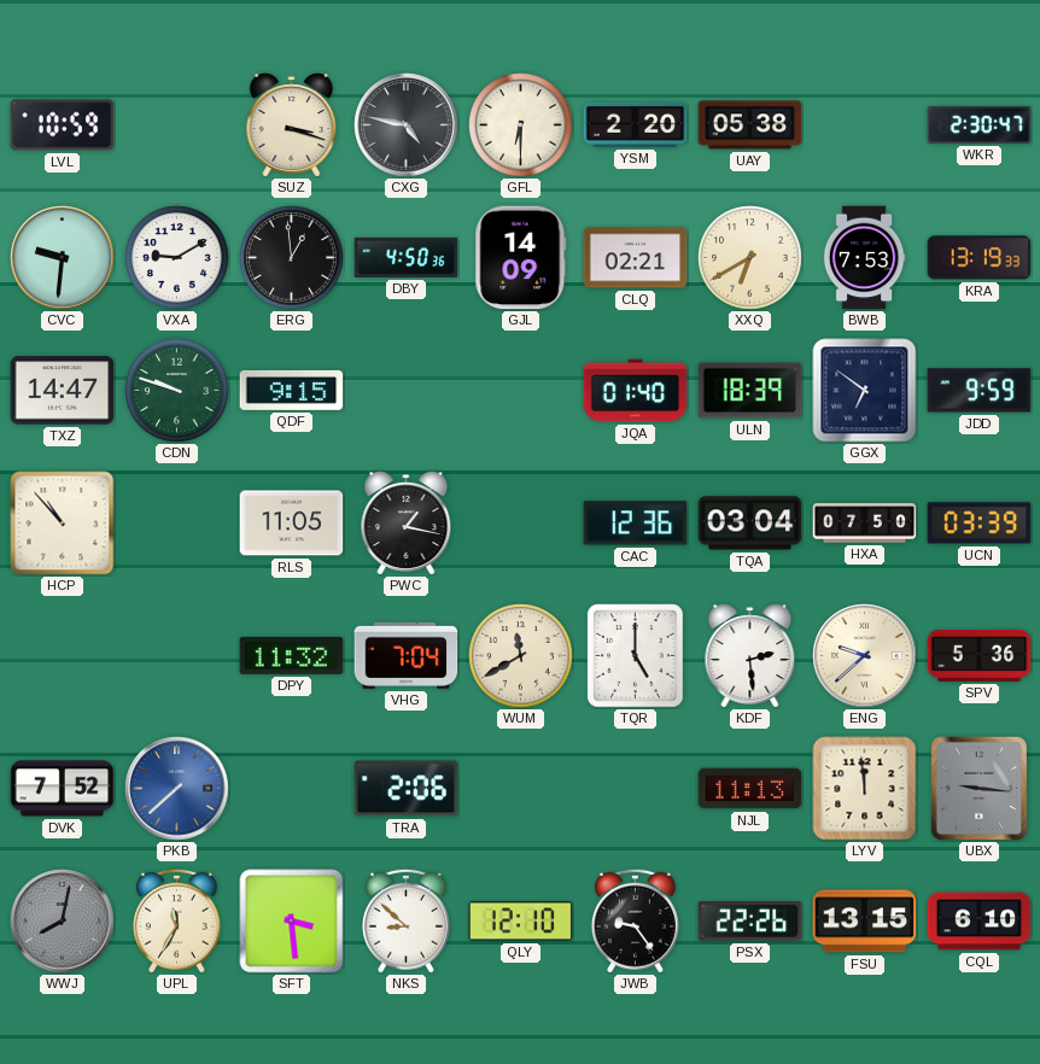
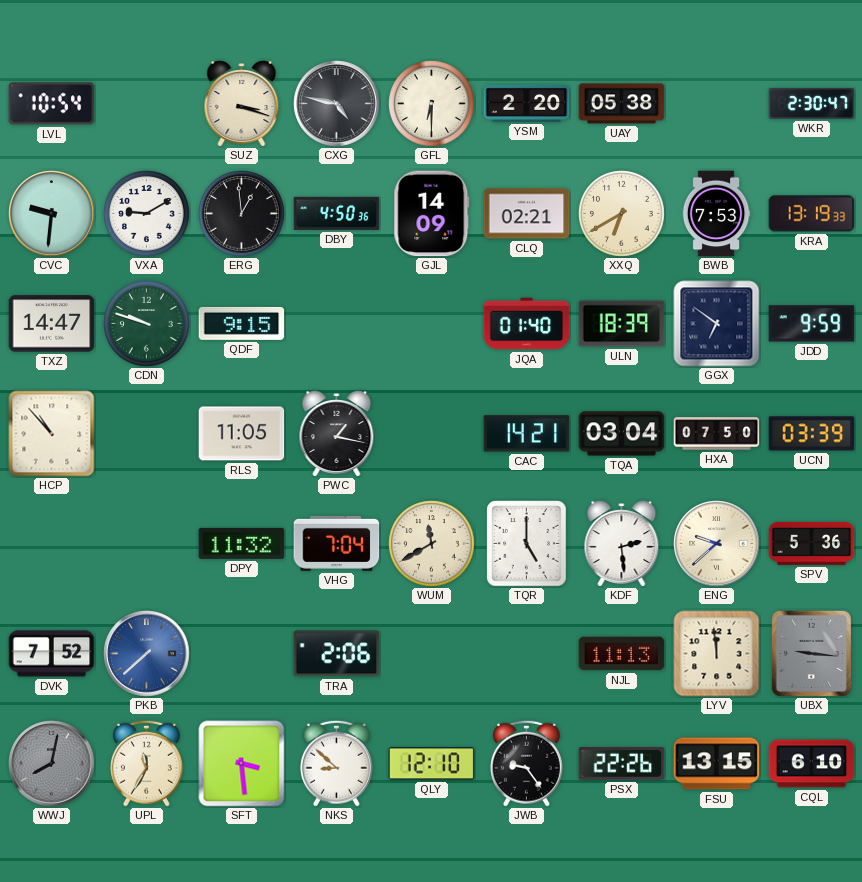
LVL: 10:59 -> 10:54 (52, 104)
CAC: 12:36 -> 14:21 (527, 434)
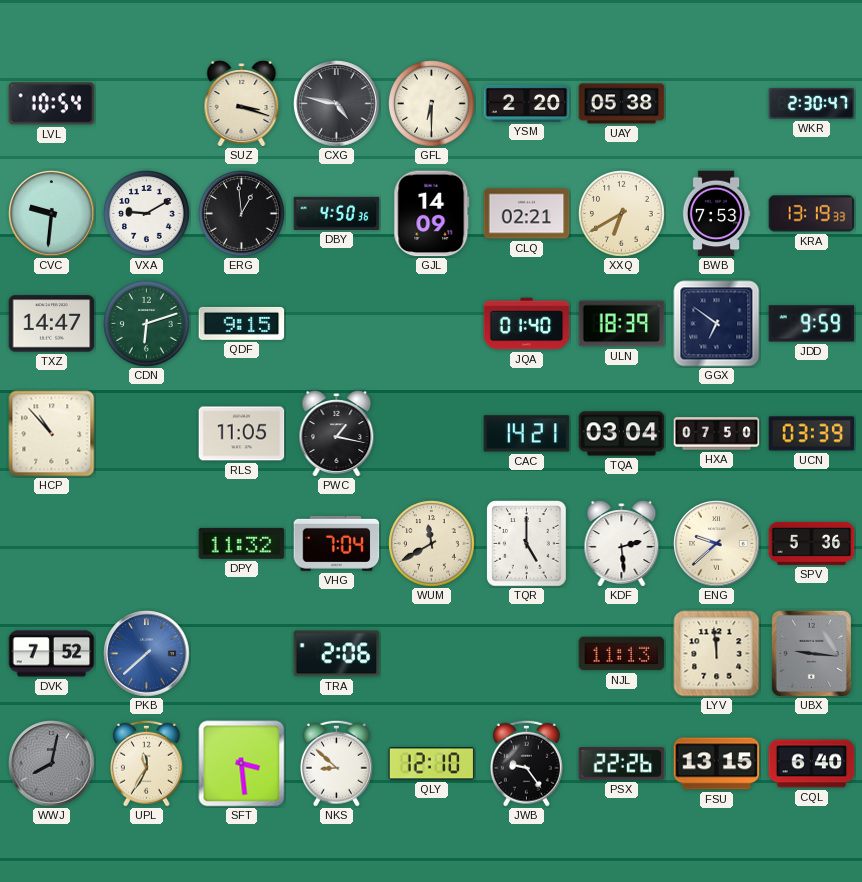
CDN: 9:48 -> 6:12 (147, 324)
CQL: 6:10 -> 6:40 (812, 764)
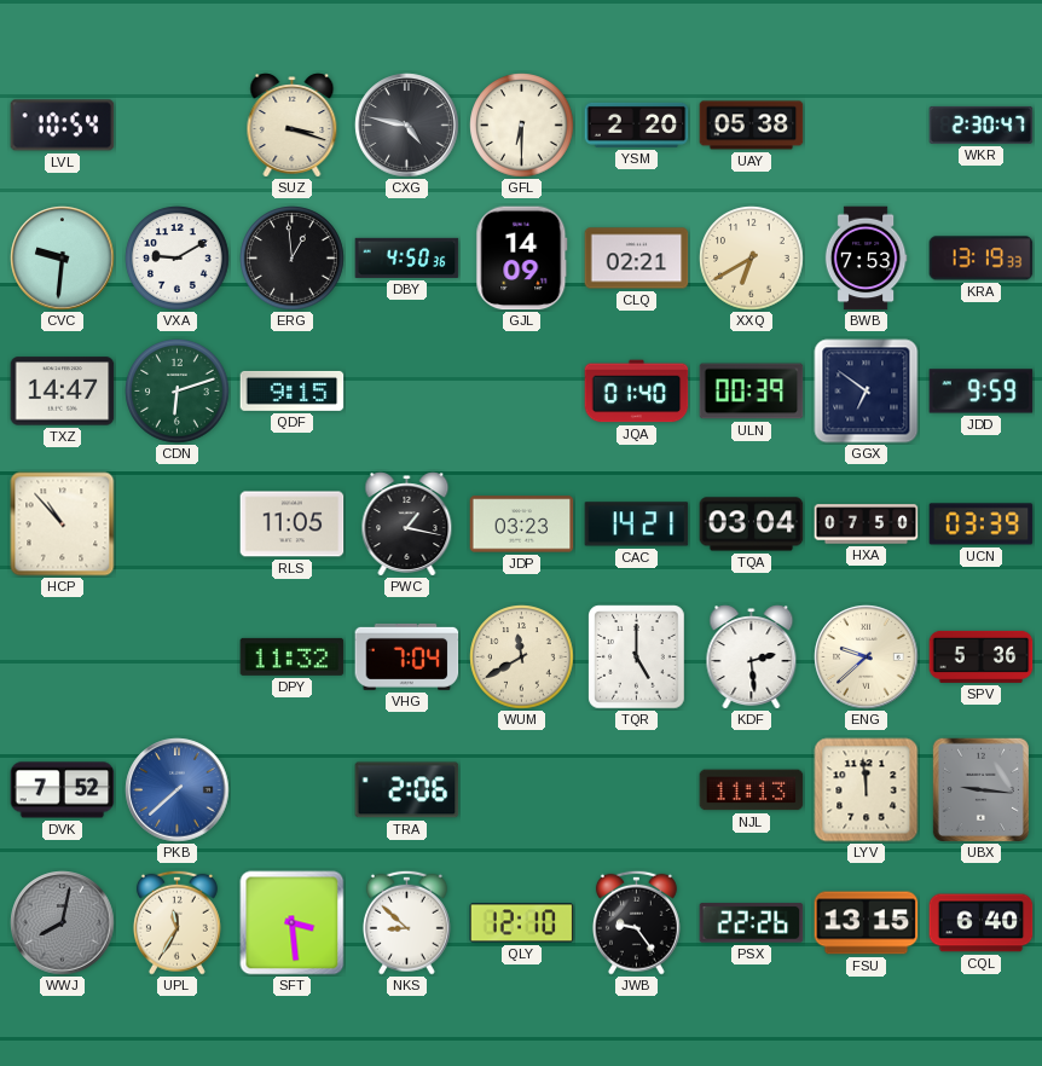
ULN: 18:39 -> 00:39 (752, 392)
JDP: none -> 03:23 (522, 525)
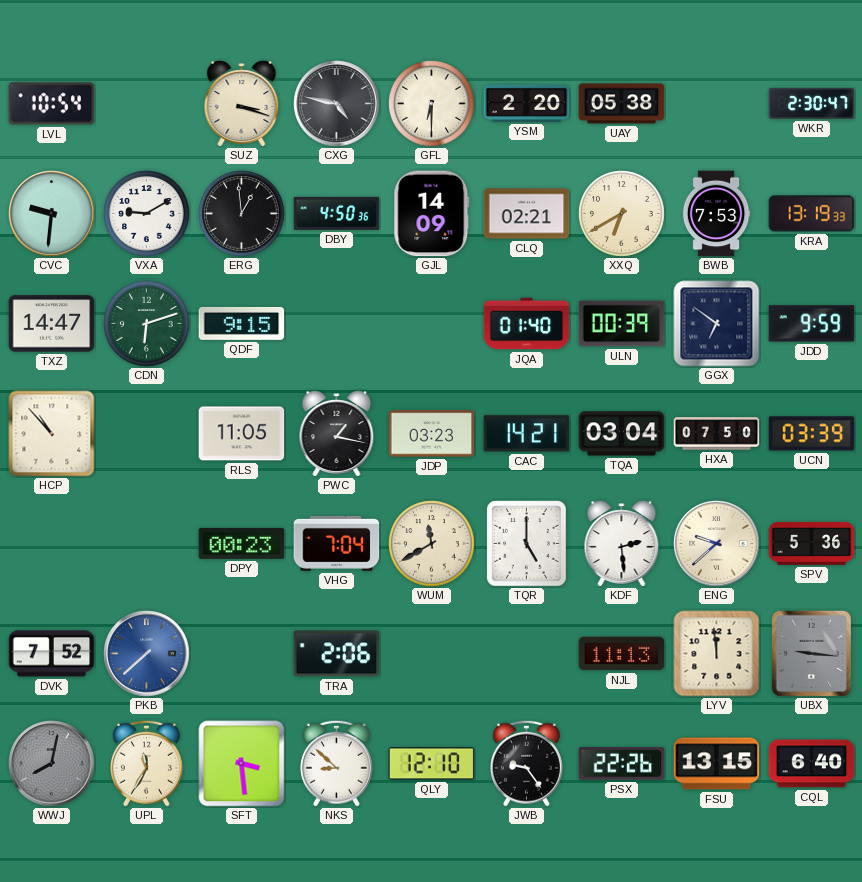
DPY: 11:32 -> 00:23 (242, 543)
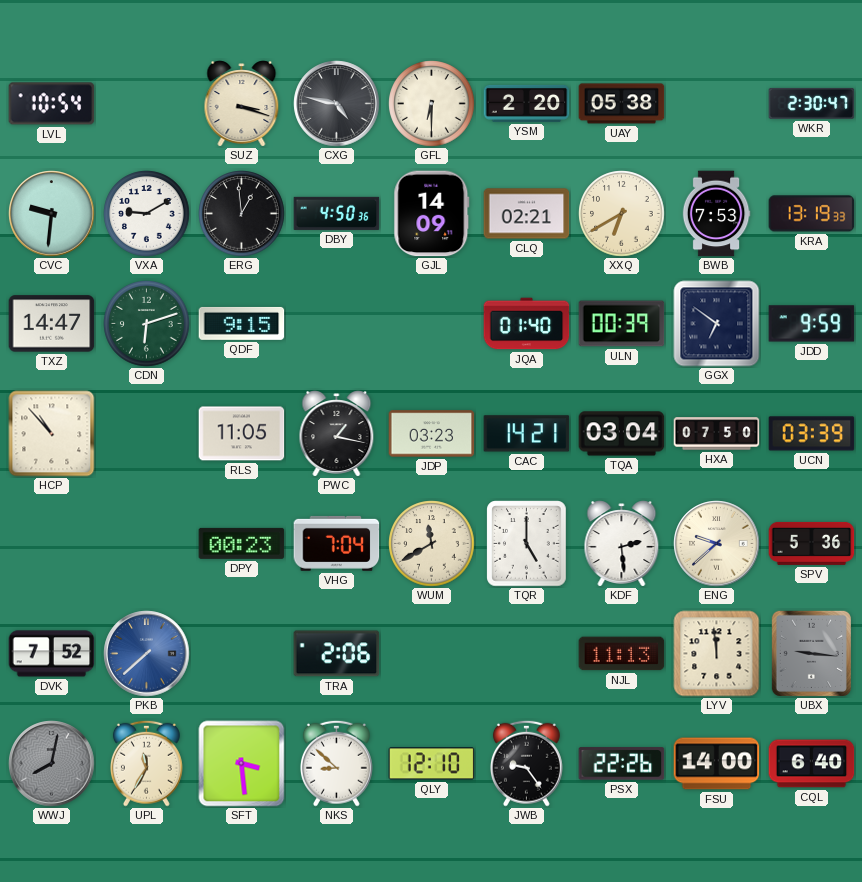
FSU: 13:15 -> 14:00 (717, 764)
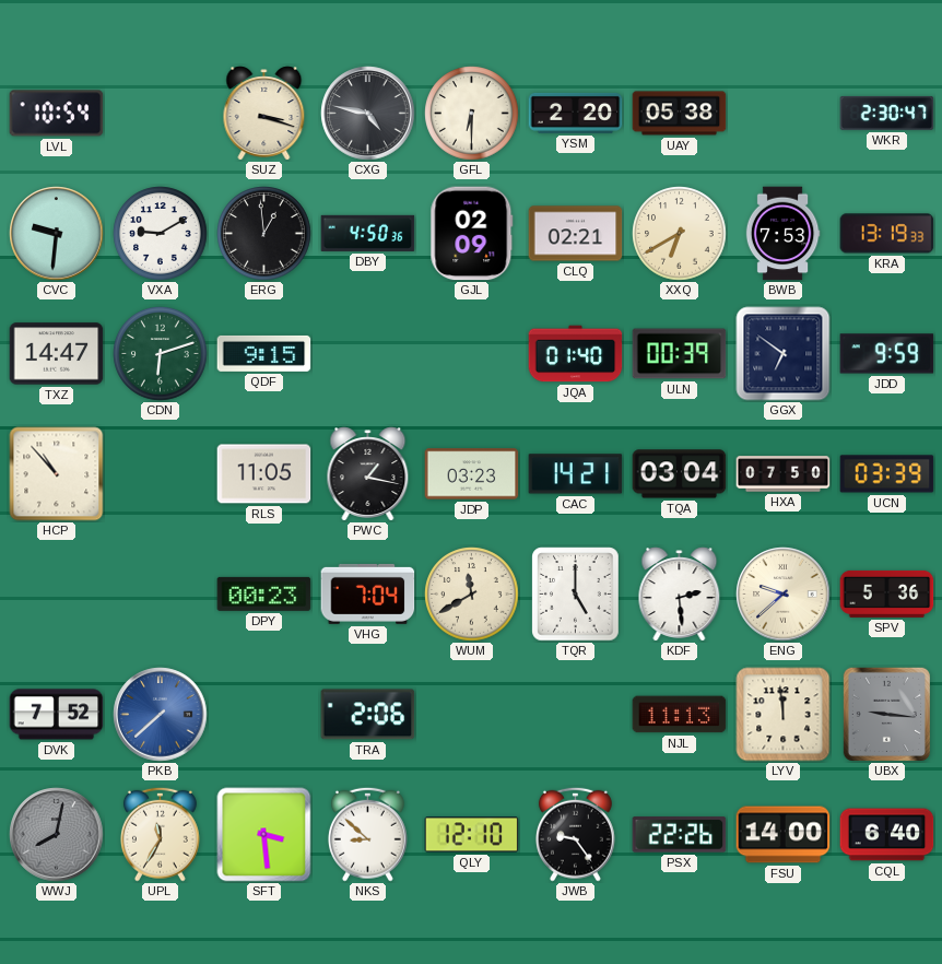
GJL: 14:09 -> 02:09 (472, 234)
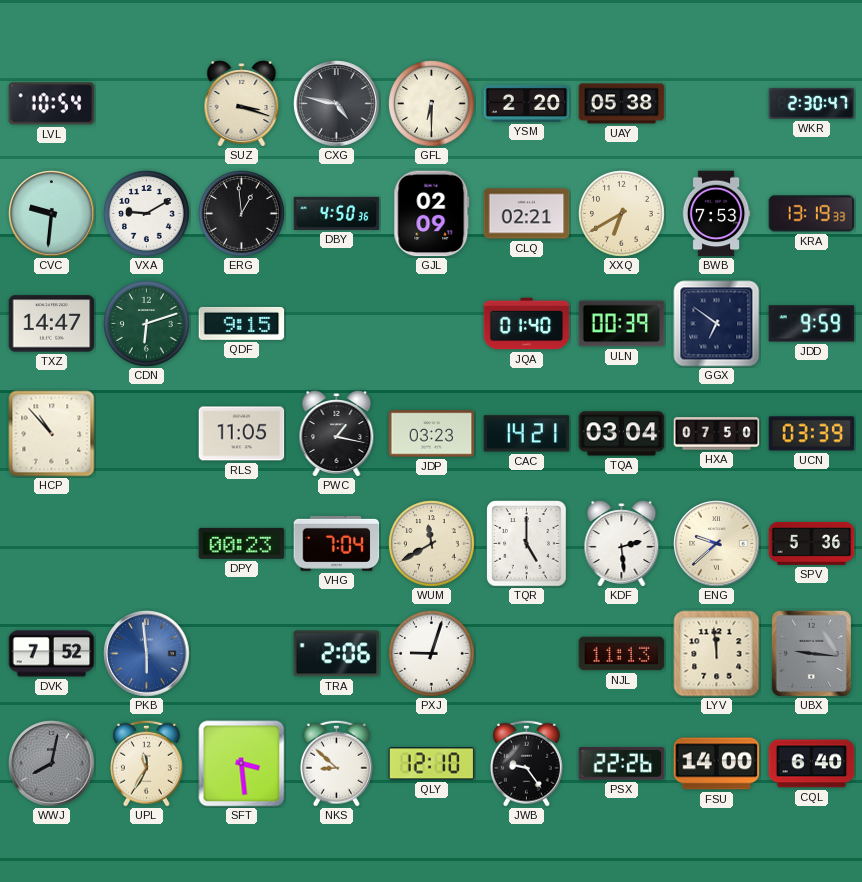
PKB: 7:38 -> 5:59 (147, 654)
PXJ: none -> 9:03 (432, 654)
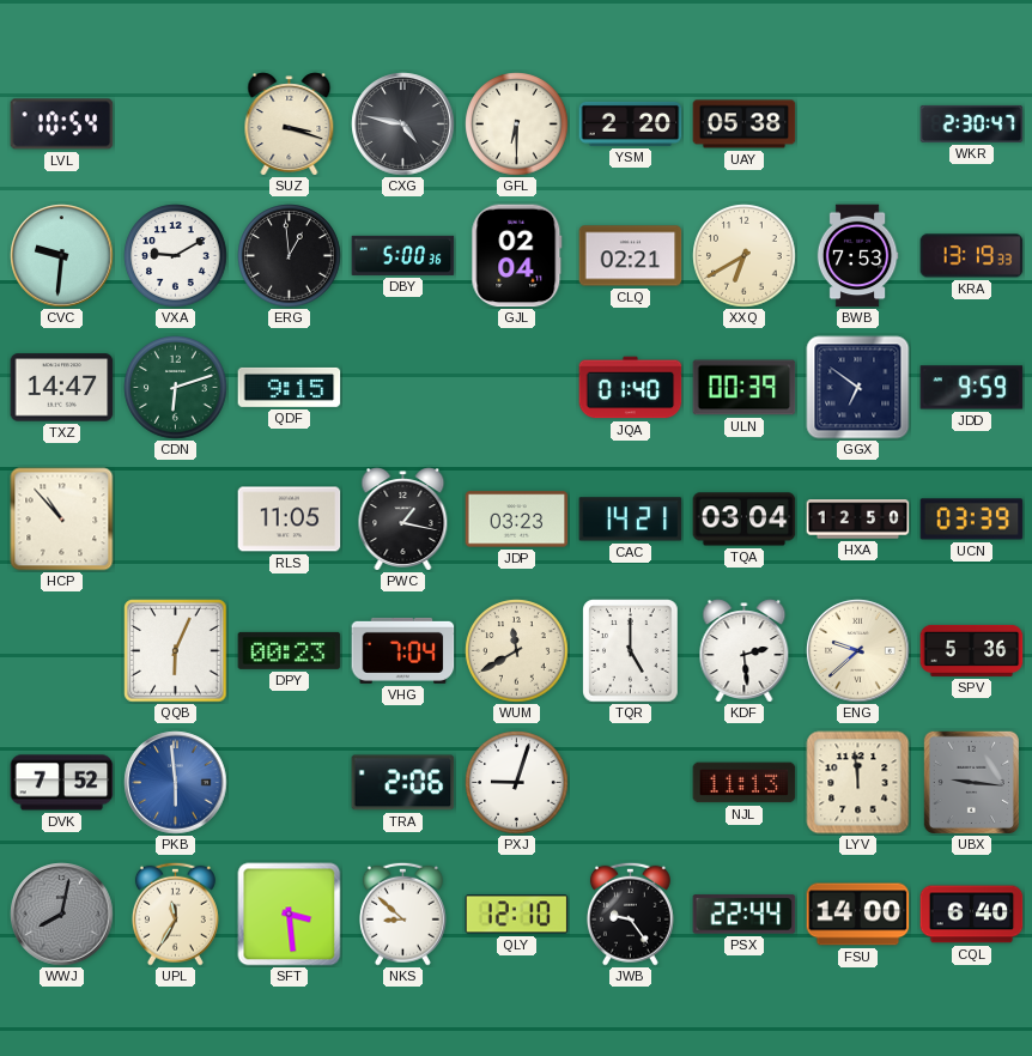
DBY: 4:50 -> 5:00 (403, 255)
GJL: 02:09 -> 02:04 (517, 256)
HXA: 07:50 -> 12:50 (858, 520)
QQB: none -> 6:04 (176, 651)
PSX: 22:26 -> 22:44 (745, 915)
